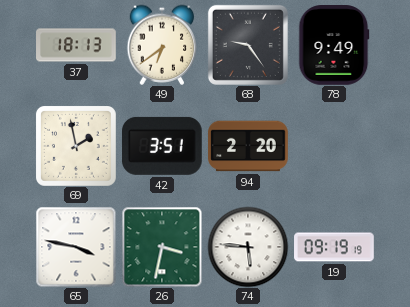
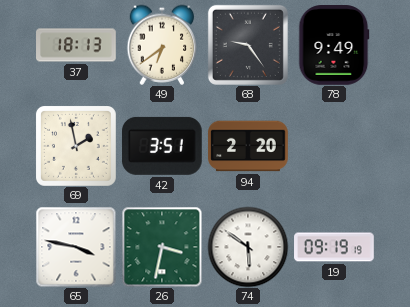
74: 5:46 -> 5:51 (248, 247)
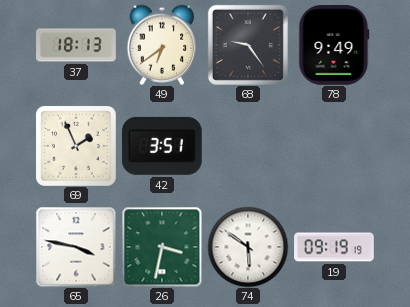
69: 1:58 -> 1:56 (76, 146)
94: 2:20 -> none (248, 146)
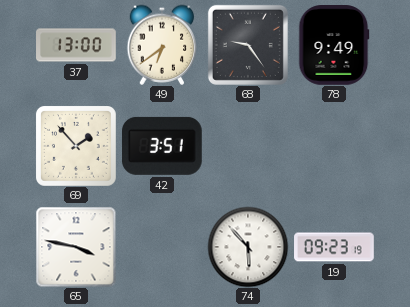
37: 18:13 -> 13:00 (76, 45)
69: 1:56 -> 1:53 (76, 146)
26: 3:32 -> none (162, 247)
74: 5:51 -> 5:53 (248, 247)
19: 09:19 -> 09:23 (334, 247)
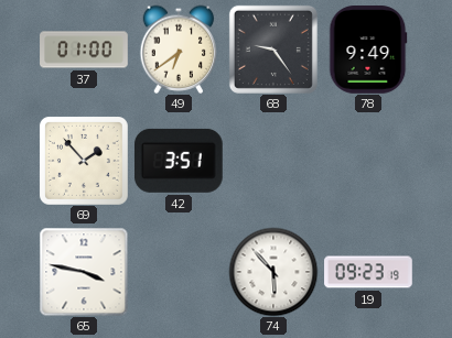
37: 13:00 -> 01:00 (84, 50)
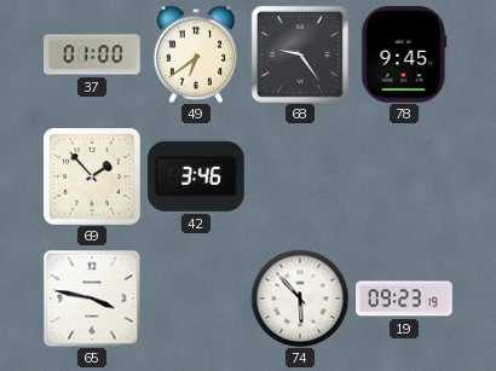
78: 9:49 -> 9:45 (404, 56)
42: 3:51 -> 3:46 (196, 176)
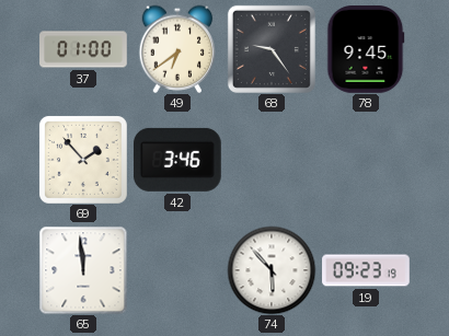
65: 3:47 -> 11:59 (83, 270)
